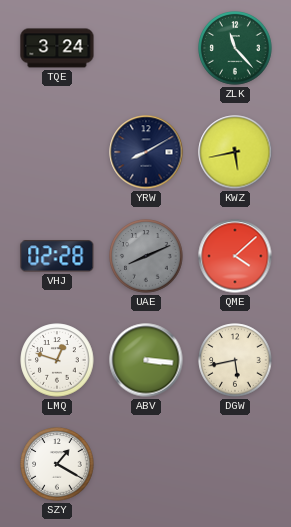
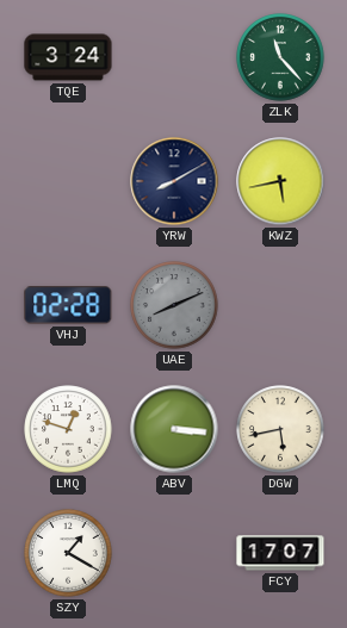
QME: 4:08 -> none (235, 256)
FCY: none -> 17:07 (280, 553)
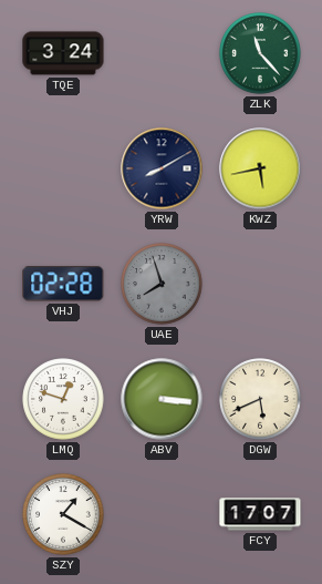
UAE: 8:11 -> 7:57 (162, 284)
DGW: 5:43 -> 5:41 (260, 399)
